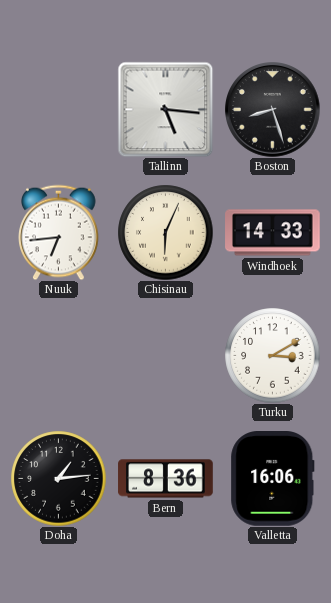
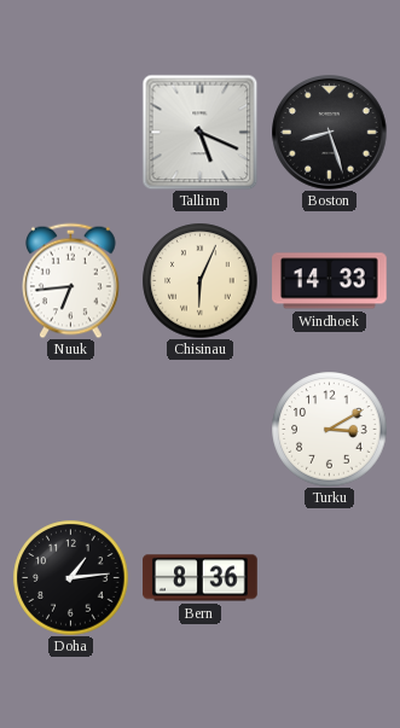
Tallinn: 5:16 -> 5:19 (199, 132)
Valletta: 16:06 -> none (273, 479)
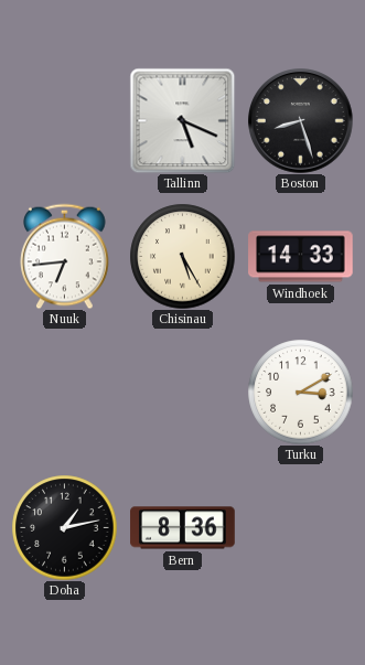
Chisinau: 6:04 -> 5:25 (182, 256)
Doha: 1:14 -> 1:13 (64, 527)
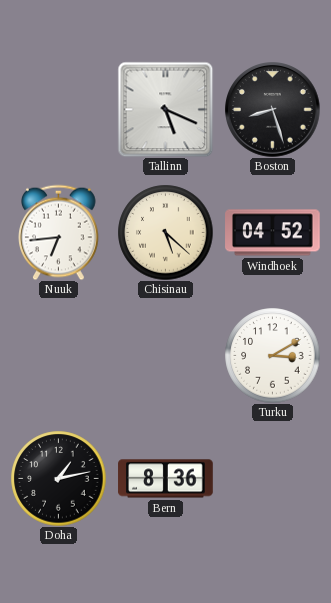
Chisinau: 5:25 -> 5:22 (165, 232)
Windhoek: 14:33 -> 04:52 (273, 233)
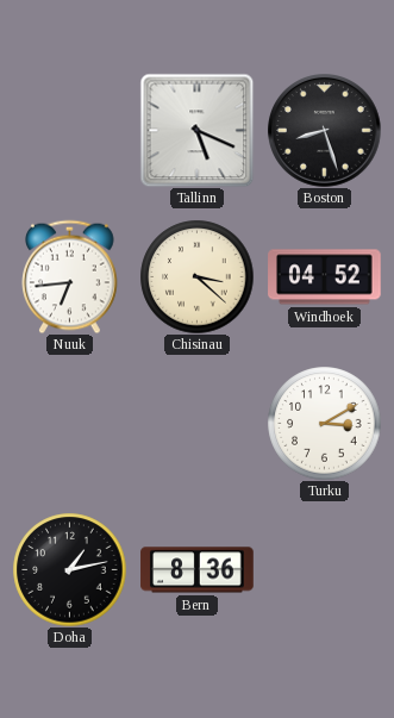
Chisinau: 5:22 -> 3:22 (196, 276)
